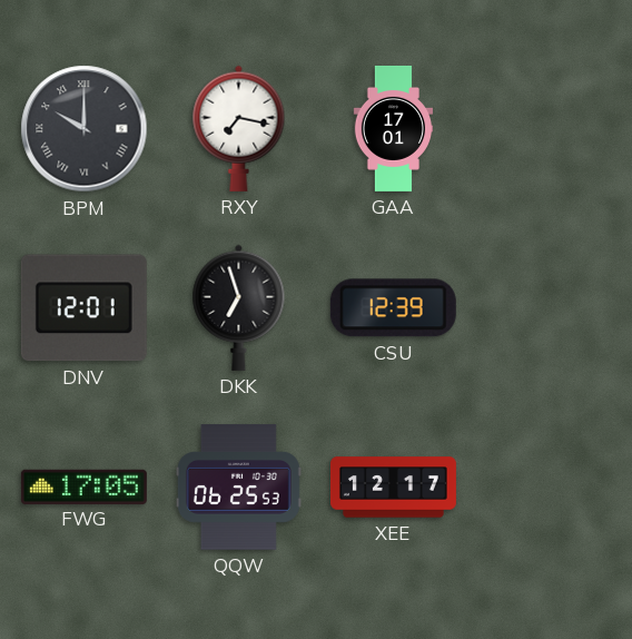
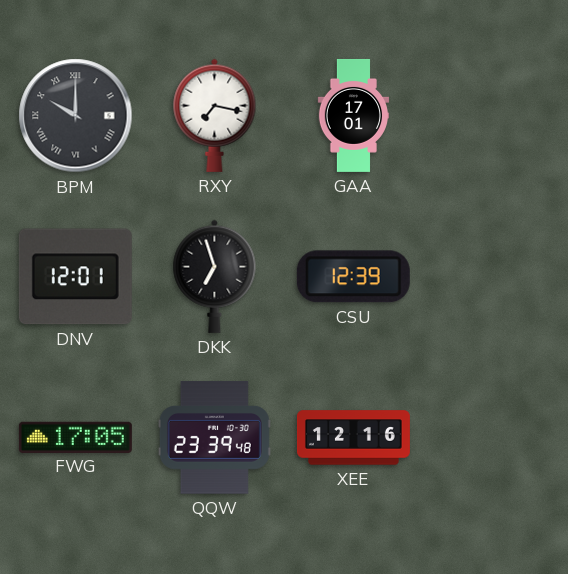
QQW: 06:25 -> 23:39 (214, 438)
XEE: 12:17 -> 12:16 (353, 438)
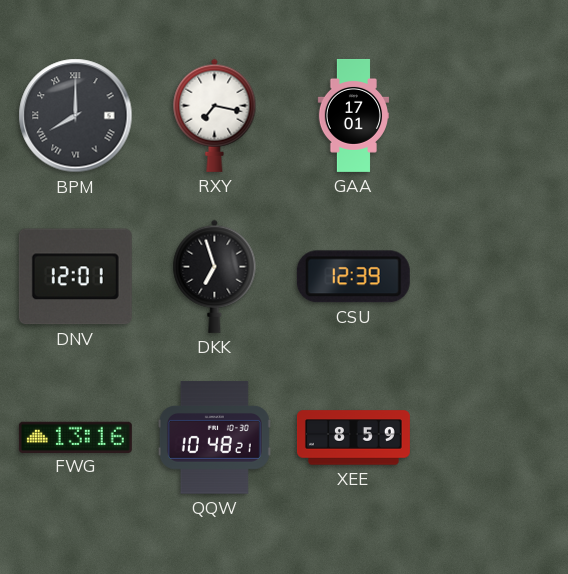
BPM: 10:00 -> 8:00 (76, 116)
FWG: 17:05 -> 13:16 (75, 437)
QQW: 23:39 -> 10:48 (214, 438)
XEE: 12:16 -> 8:59 (353, 438)
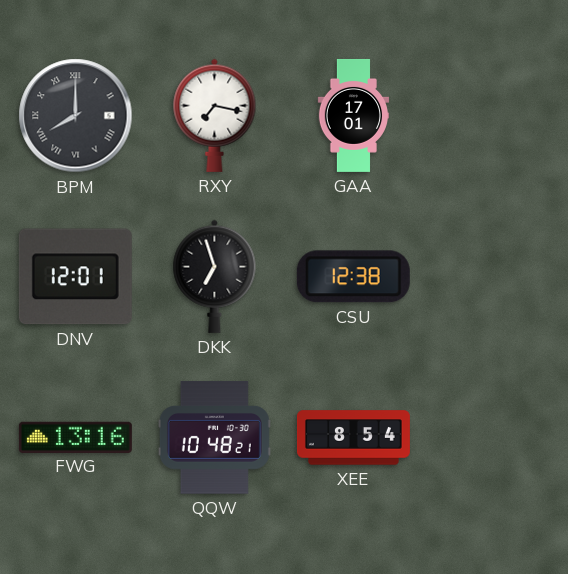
CSU: 12:39 -> 12:38 (353, 277)
XEE: 8:59 -> 8:54 (353, 438)
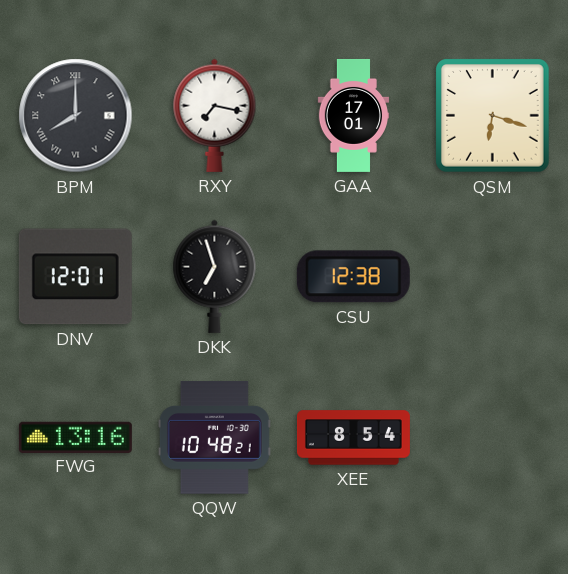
QSM: none -> 6:18 (493, 116)
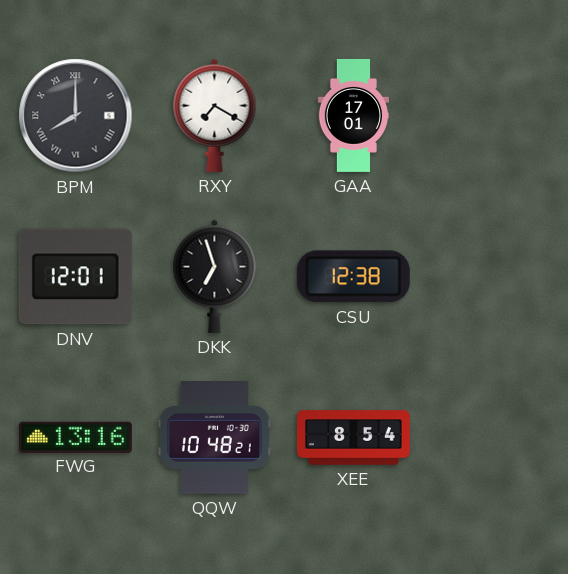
RXY: 7:17 -> 7:20 (215, 115)
QSM: 6:18 -> none (493, 116)
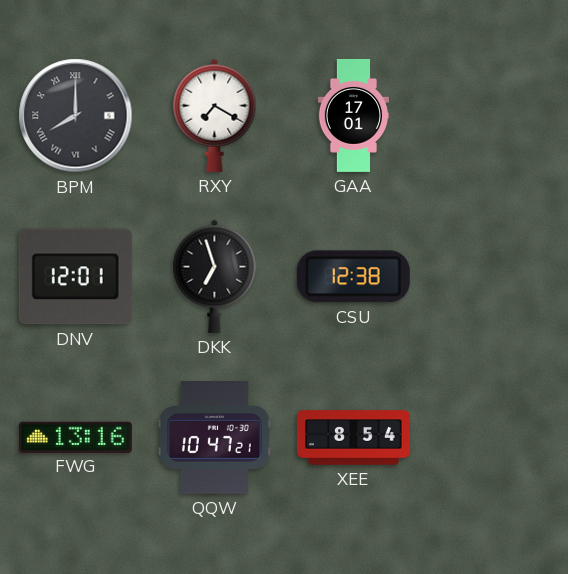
QQW: 10:48 -> 10:47 (214, 438)
